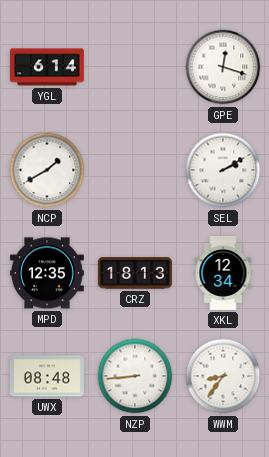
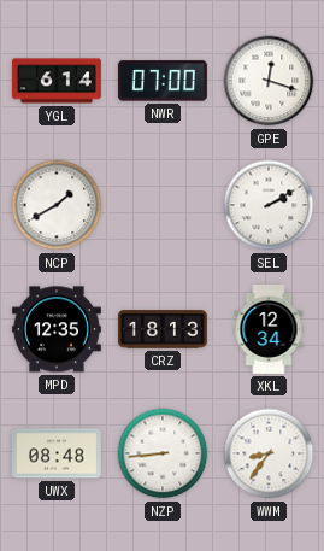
NWR: none -> 07:00 (163, 81)
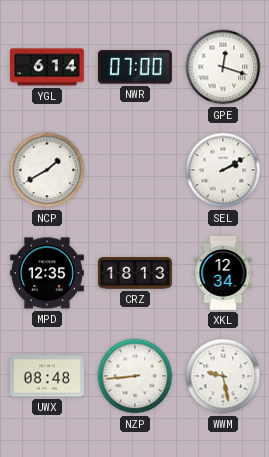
WWM: 8:36 -> 9:28 (223, 376)
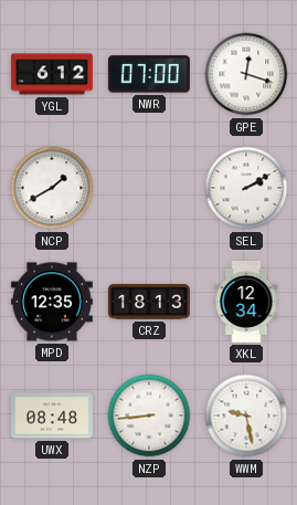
YGL: 6:14 -> 6:12 (52, 74)
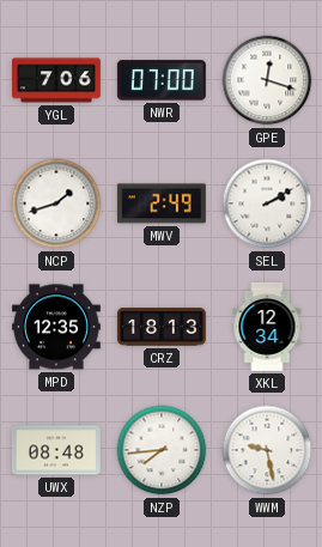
YGL: 6:12 -> 7:06 (56, 80)
NCP: 1:40 -> 1:42 (56, 203)
MWV: none -> 2:49 (162, 203)
NZP: 8:44 -> 7:44 (162, 450)
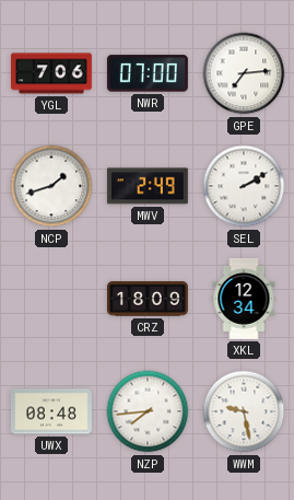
GPE: 12:18 -> 7:14 (244, 73)
MPD: 12:35 -> none (56, 327)
CRZ: 18:13 -> 18:09 (148, 299)
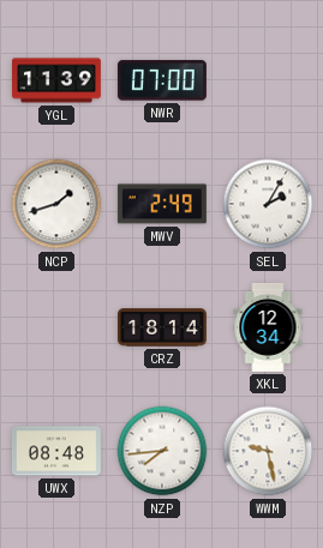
YGL: 7:06 -> 11:39 (56, 80)
GPE: 7:14 -> none (244, 73)
SEL: 2:10 -> 2:05 (268, 204)
CRZ: 18:09 -> 18:14 (162, 327)
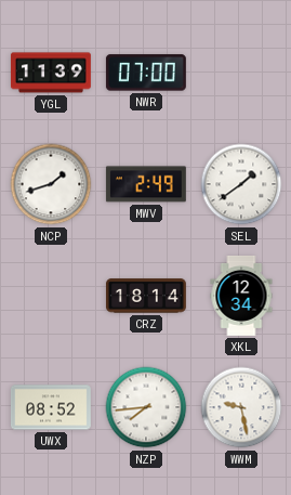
SEL: 2:05 -> 1:39 (241, 184)
UWX: 08:48 -> 08:52 (51, 407)
